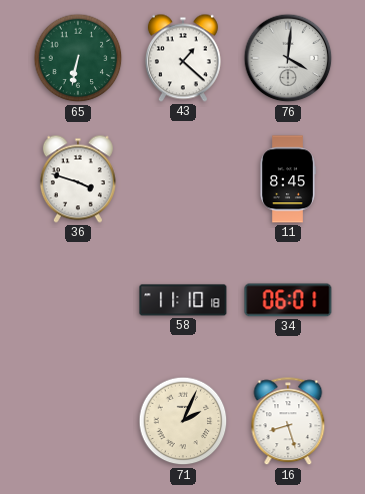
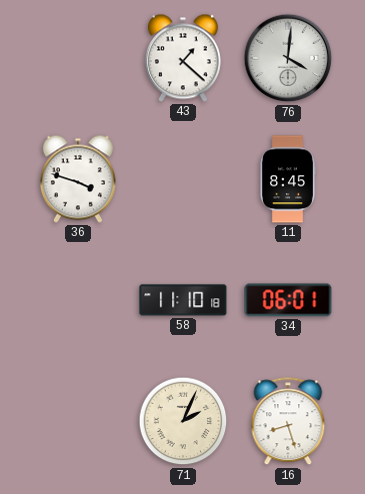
65: 6:32 -> none (78, 58)
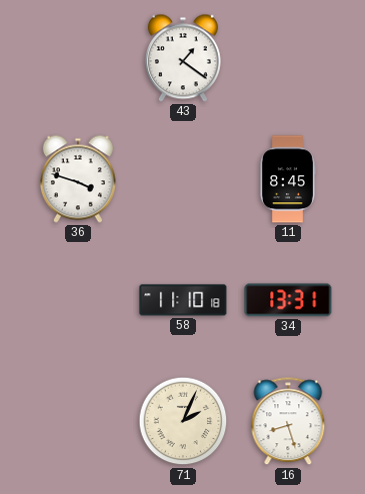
43: 1:22 -> 1:21 (183, 58)
76: 4:01 -> none (288, 58)
34: 06:01 -> 13:31 (288, 300)
